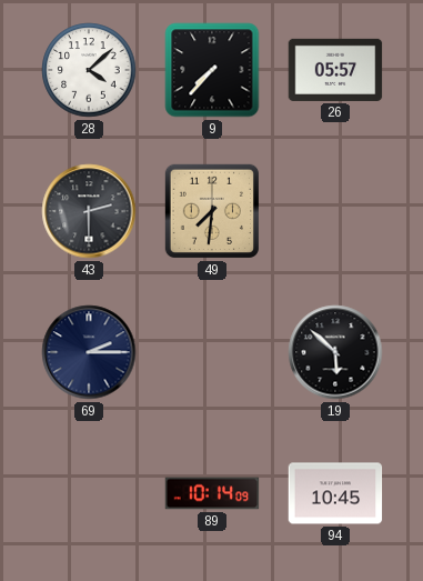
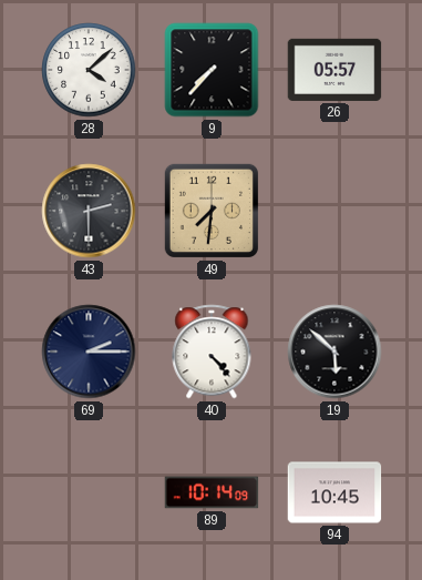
40: none -> 4:23 (212, 352)
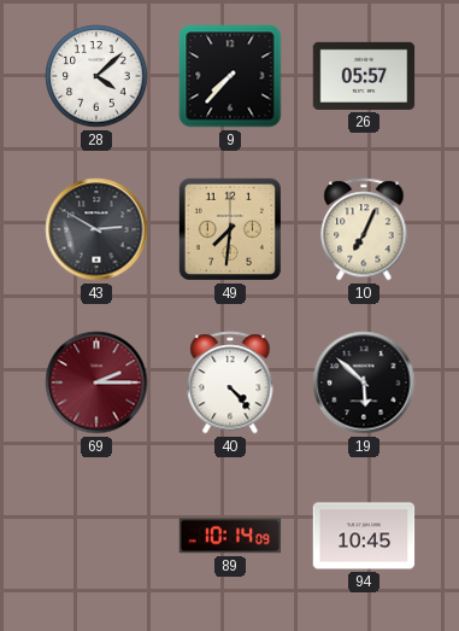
43: 2:30 -> 2:50 (96, 229)
10: none -> 7:04 (364, 229)
69 dial: navy -> burgundy (96, 382)
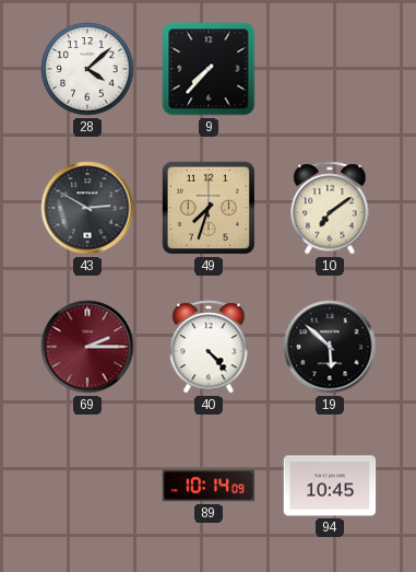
26: 05:57 -> none (364, 76)
49: 7:31 -> 7:33 (209, 208)
10: 7:04 -> 7:09 (330, 208)
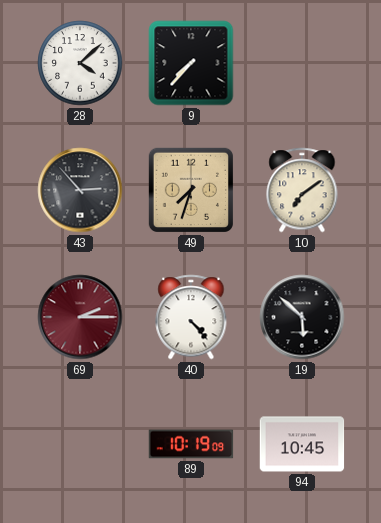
43: 2:50 -> 2:53 (80, 190)
89: 10:14 -> 10:19 (191, 444)
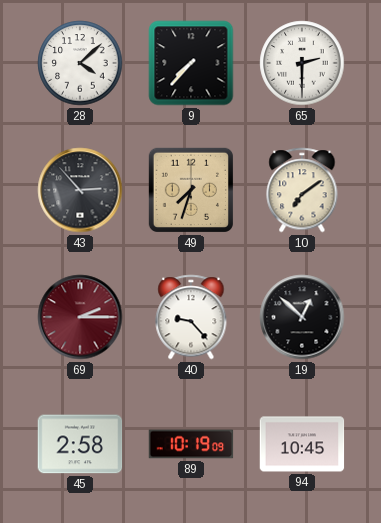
65: none -> 2:30 (302, 63)
40: 4:23 -> 9:23 (191, 317)
19: 5:52 -> 12:52 (302, 317)
45: none -> 2:58 (80, 444)
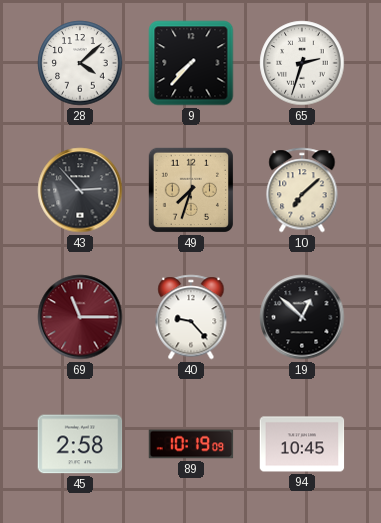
65: 2:30 -> 2:33 (302, 63)
10: 7:09 -> 7:08 (302, 190)
69: 2:15 -> 11:15 (80, 317)
